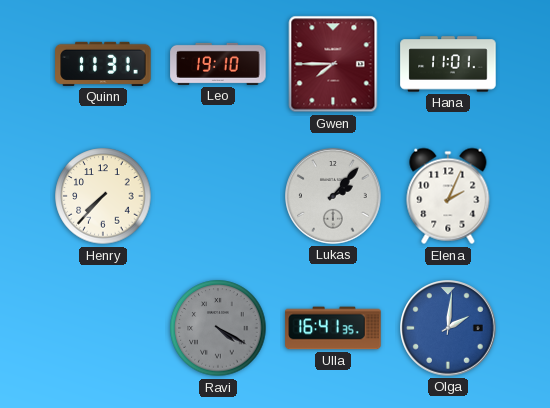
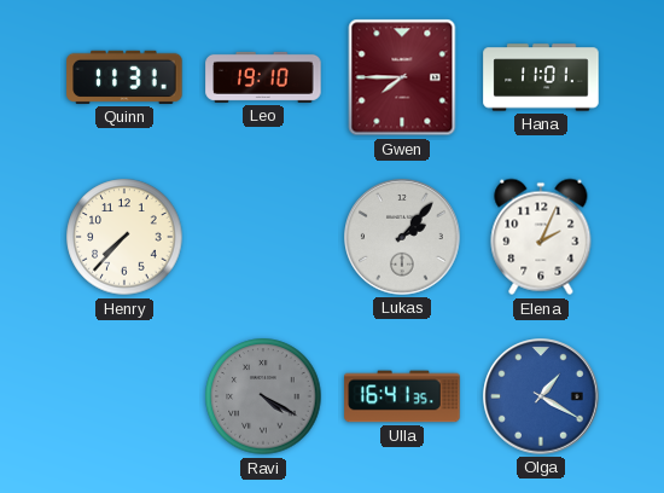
Olga: 2:01 -> 1:20 (541, 396)
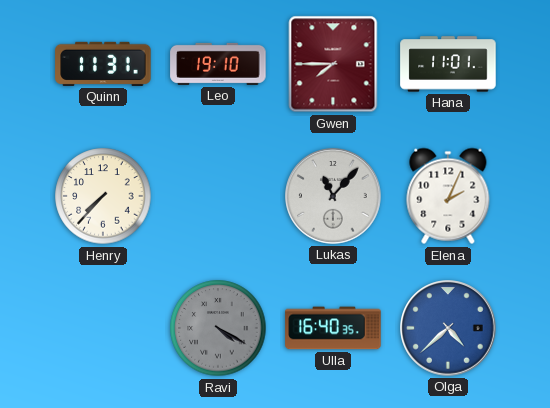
Lukas: 2:07 -> 11:07 (333, 196)
Ulla: 16:41 -> 16:40 (333, 328)
Olga: 1:20 -> 4:38 (448, 328)
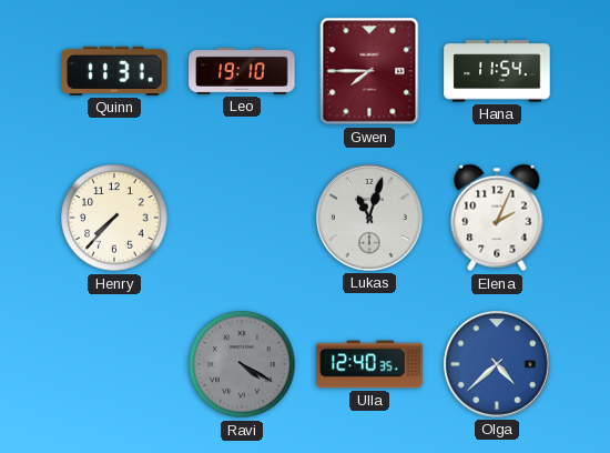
Hana: 11:01 -> 11:54 (497, 71)
Lukas: 11:07 -> 11:03 (369, 218)
Ulla: 16:40 -> 12:40 (369, 364)
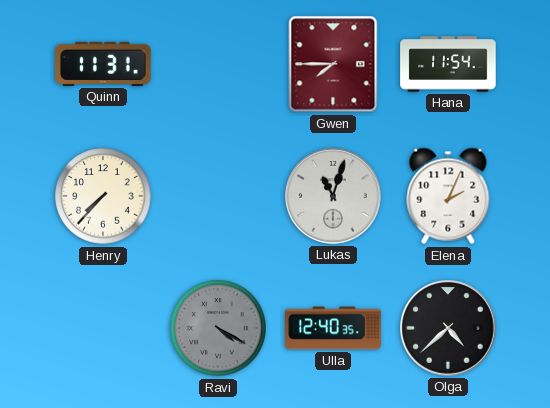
Leo: 19:10 -> none (242, 71)
Olga dial: blue -> black (448, 328)
